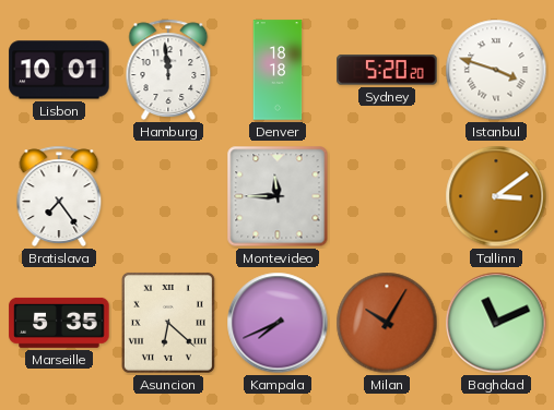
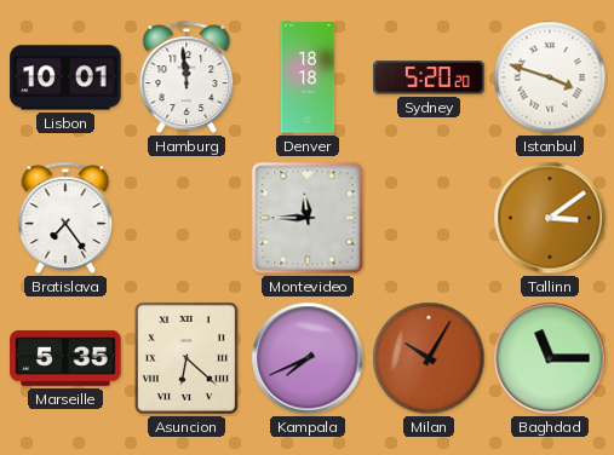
Baghdad: 11:11 -> 11:15 (550, 358)
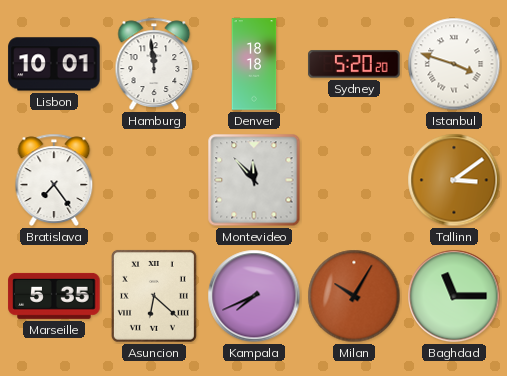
Montevideo: 11:45 -> 11:53 (254, 180)
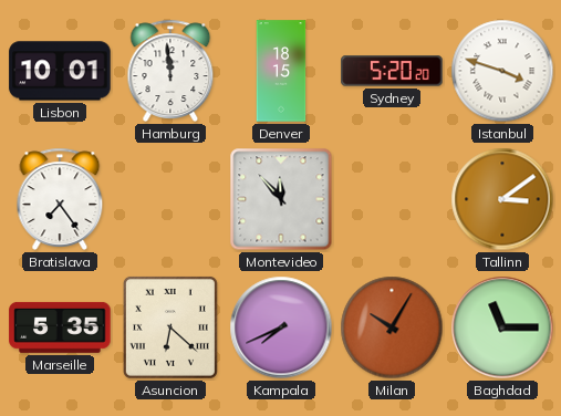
Denver: 18:18 -> 18:15 (281, 71)
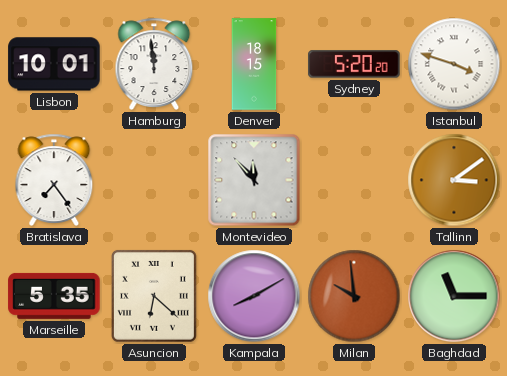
Kampala: 7:41 -> 8:10 (254, 296)
Milan: 10:05 -> 9:59 (354, 296)
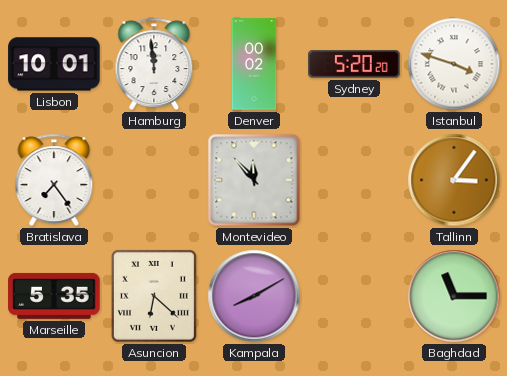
Denver: 18:15 -> 00:02 (254, 64)
Tallinn: 3:09 -> 3:06 (454, 180)
Milan: 9:59 -> none (354, 296)
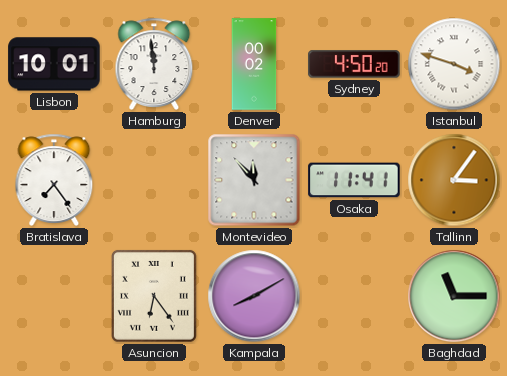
Sydney: 5:20 -> 4:50 (354, 64)
Osaka: none -> 11:41 (354, 180)
Marseille: 5:35 -> none (54, 296)
Asuncion: 6:22 -> 6:24 (154, 296)
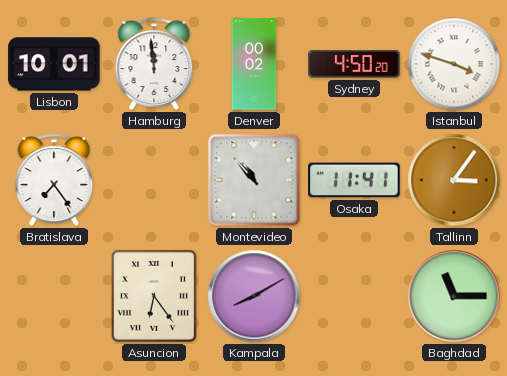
Montevideo: 11:53 -> 10:53 (254, 180)
